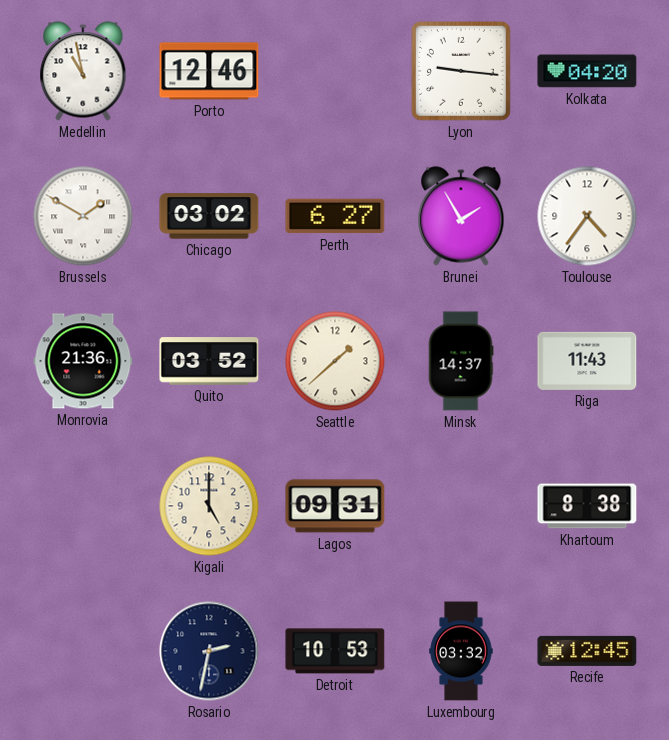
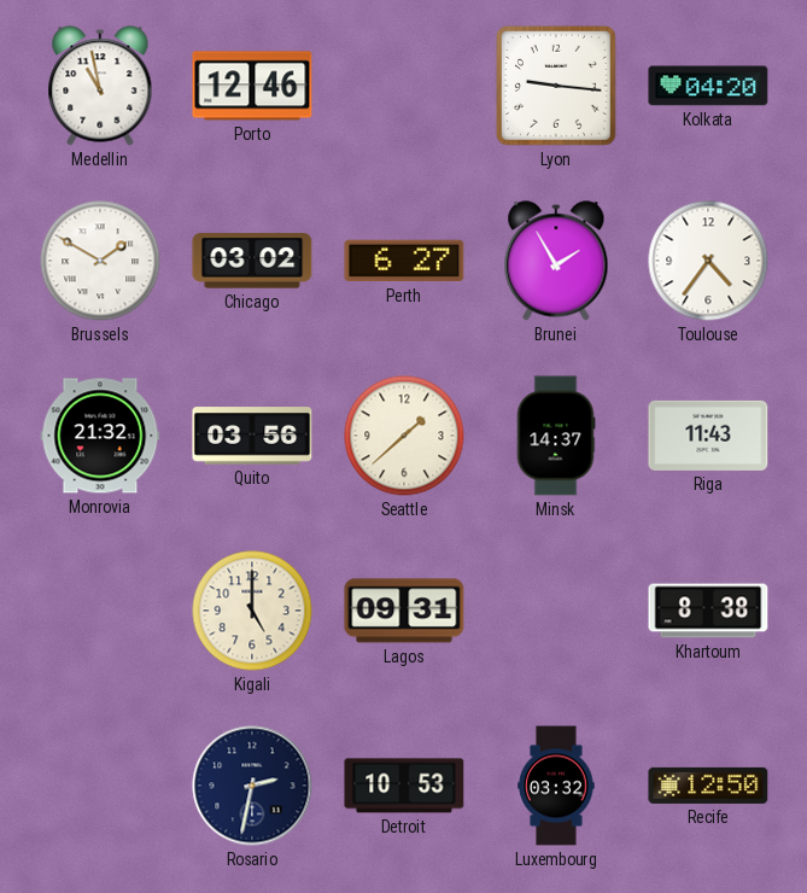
Monrovia: 21:36 -> 21:32 (100, 436)
Quito: 03:52 -> 03:56 (252, 436)
Recife: 12:45 -> 12:50 (708, 786)
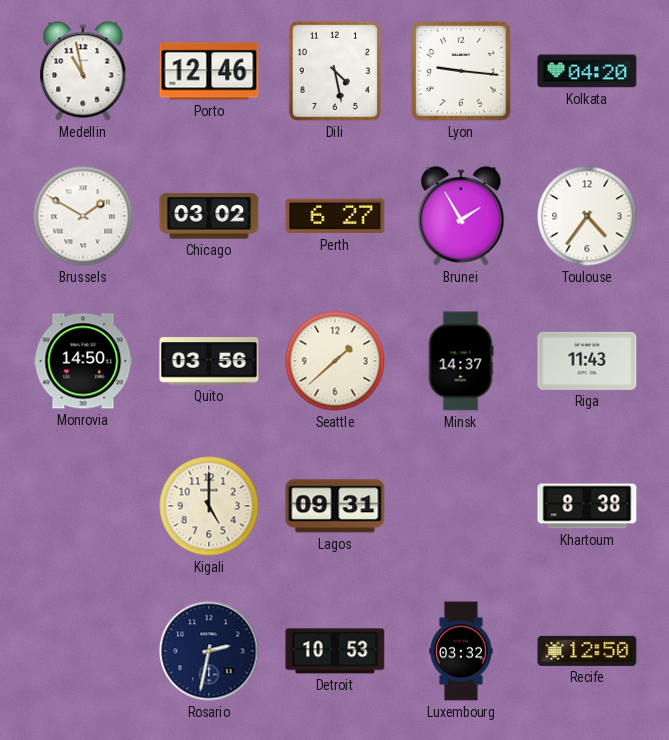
Dili: none -> 4:28 (335, 71)
Monrovia: 21:32 -> 14:50 (83, 361)
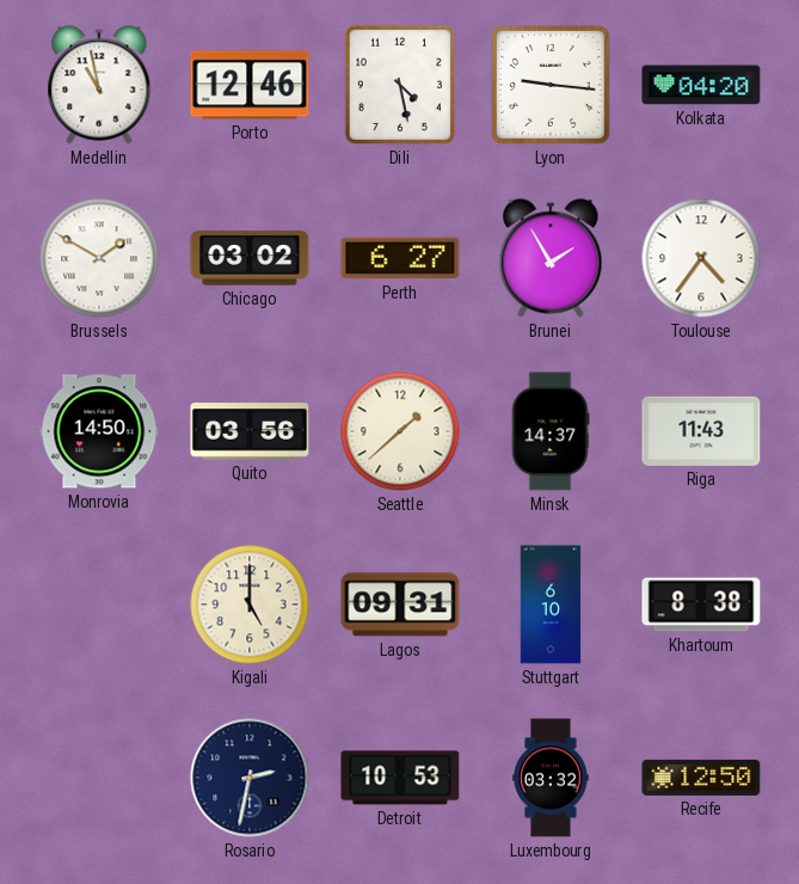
Stuttgart: none -> 6:10 (551, 604)
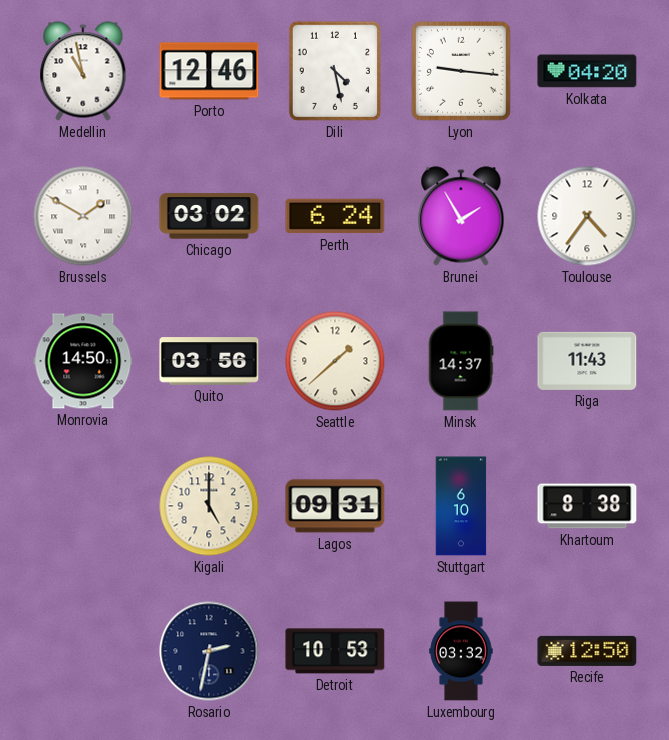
Perth: 6:27 -> 6:24 (335, 216)
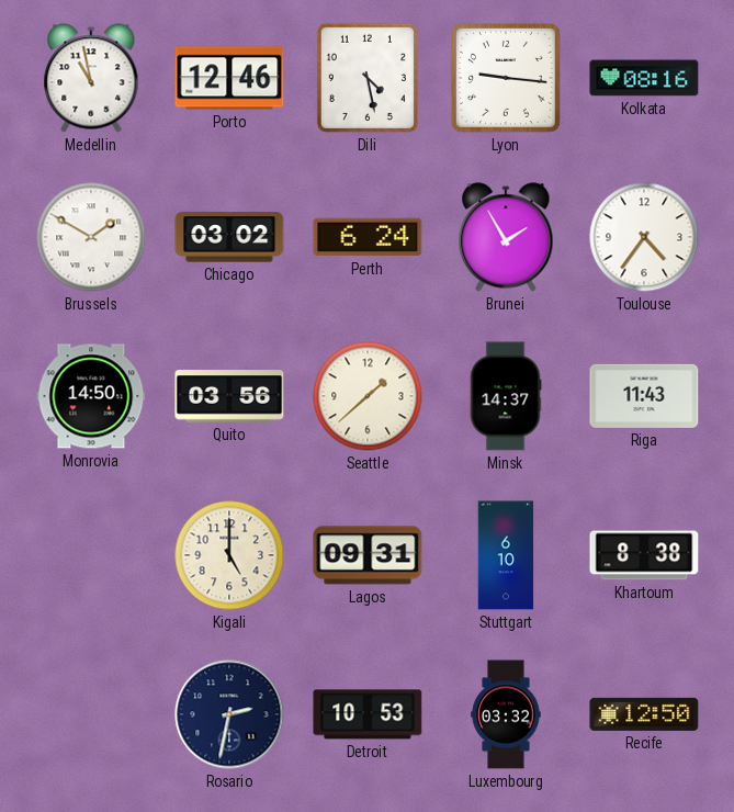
Kolkata: 04:20 -> 08:16 (644, 78)
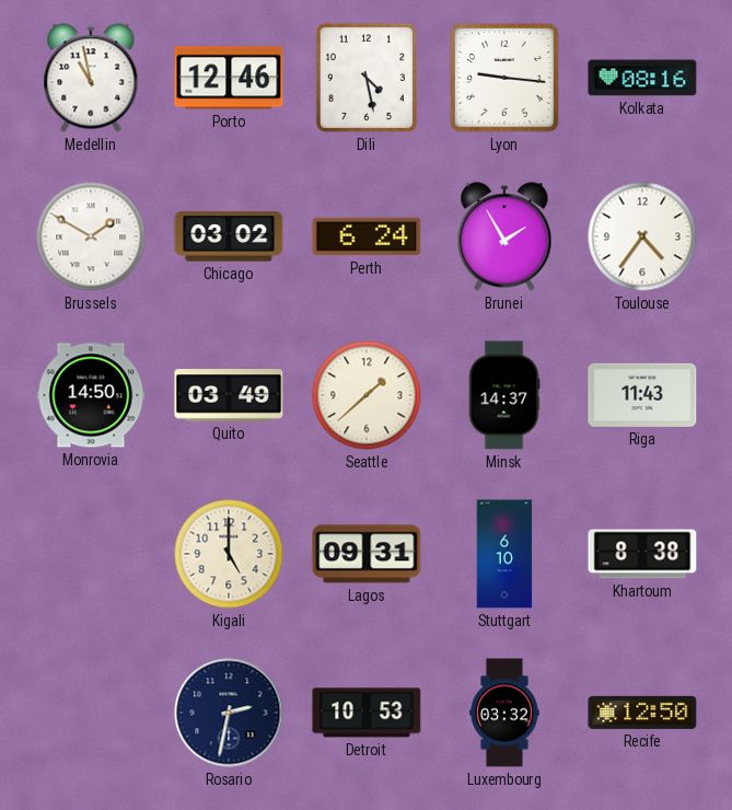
Quito: 03:56 -> 03:49 (229, 395)
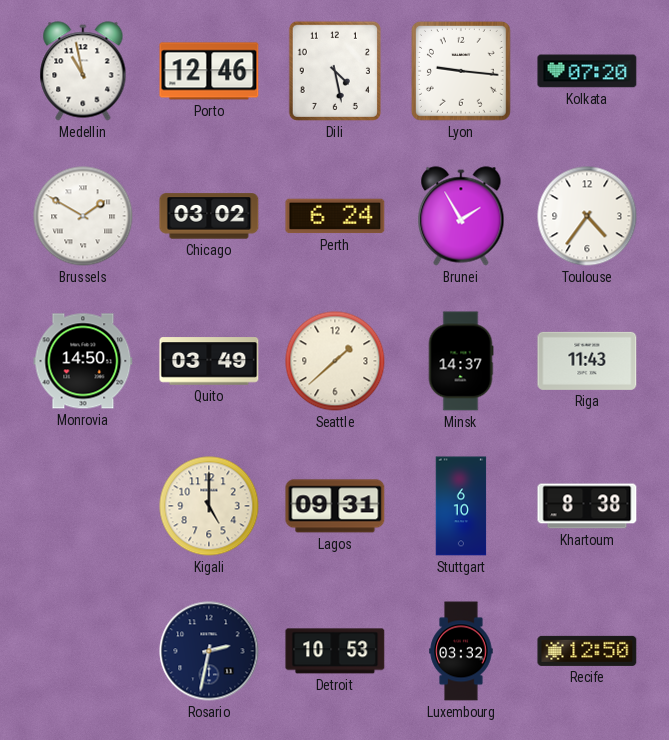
Kolkata: 08:16 -> 07:20 (587, 71)
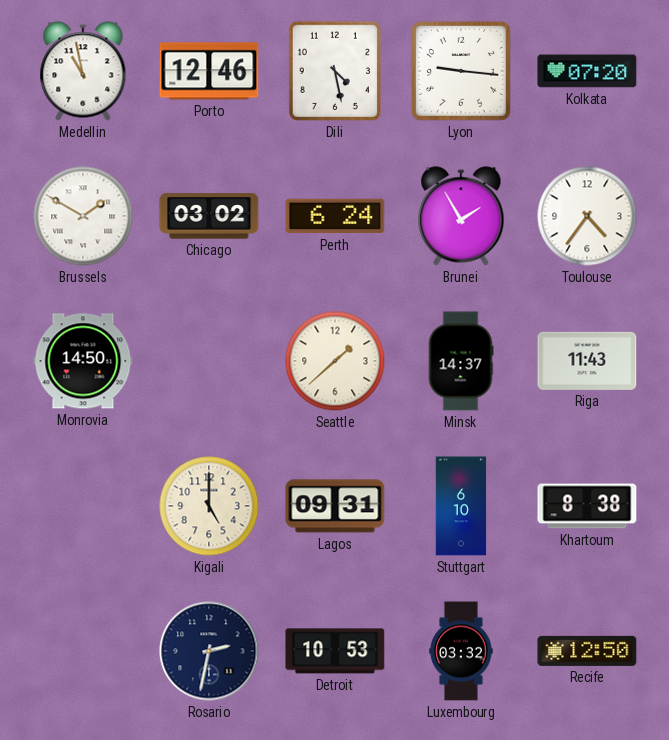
Quito: 03:49 -> none (209, 361)
